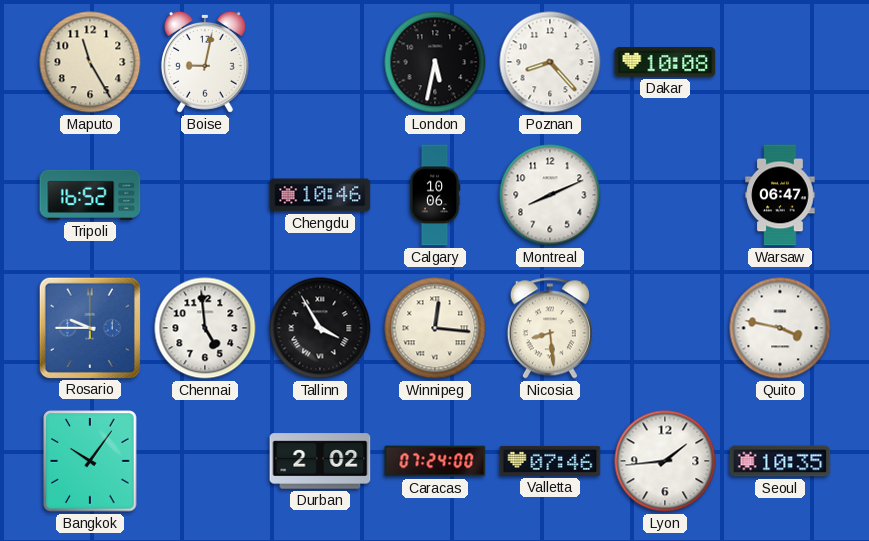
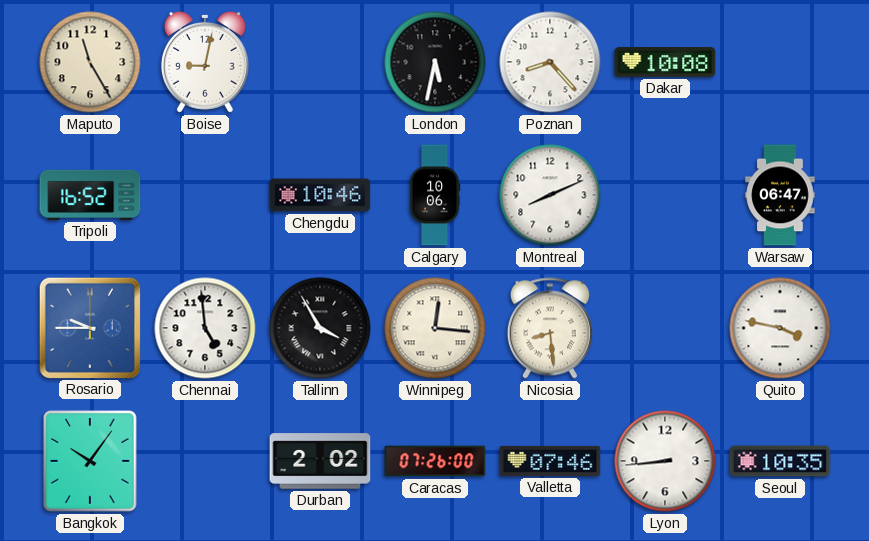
Caracas: 07:24 -> 07:26 (435, 461)
Lyon: 1:44 -> 8:44 (665, 461)
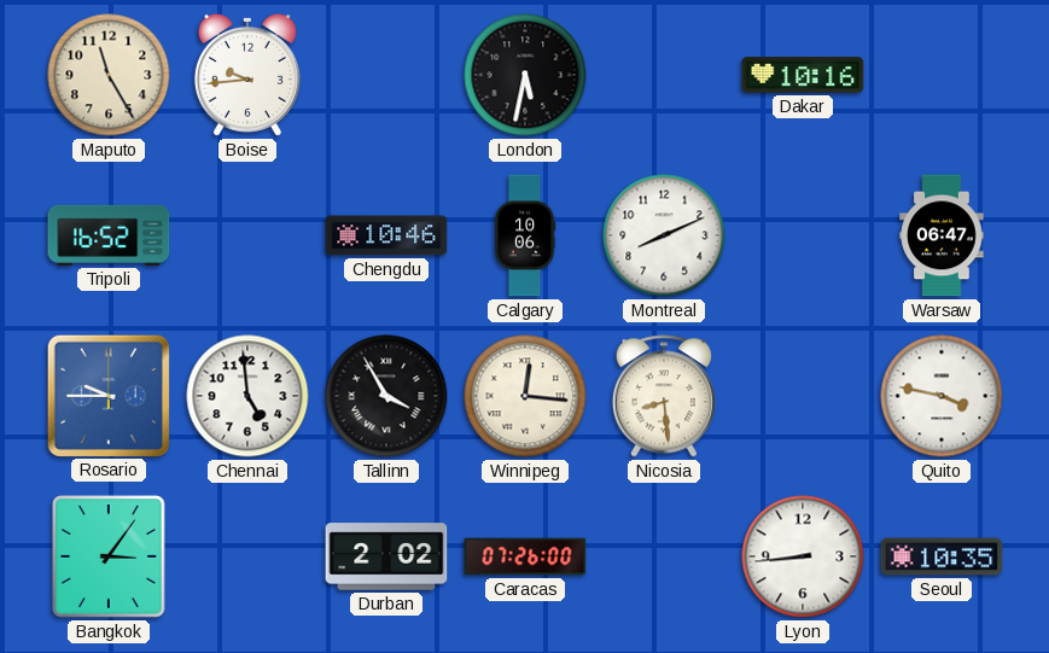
Boise: 9:02 -> 9:44 (247, 75)
Poznan: 8:23 -> none (550, 62)
Dakar: 10:08 -> 10:16 (803, 75)
Bangkok: 10:06 -> 3:06 (109, 556)
Valletta: 07:46 -> none (550, 461)
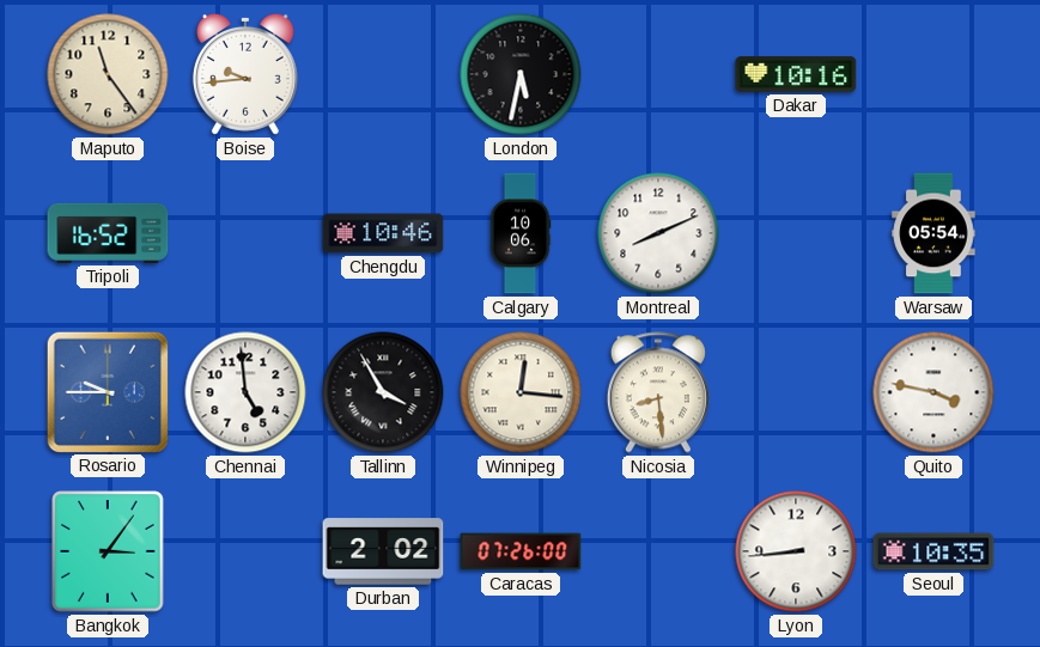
Maputo: 11:25 -> 11:24 (108, 74)
Warsaw: 06:47 -> 05:54 (933, 233)
